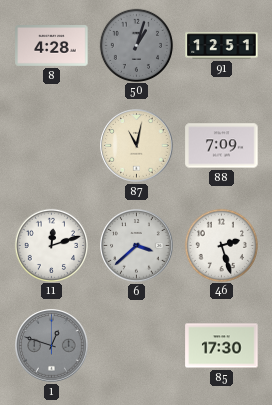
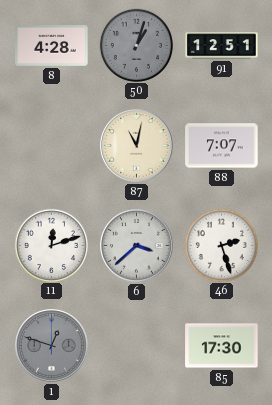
88: 7:09 -> 7:07 (222, 146)
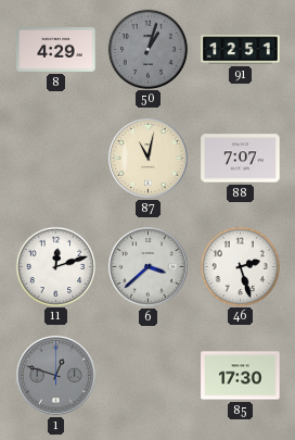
8: 4:28 -> 4:29 (56, 50)
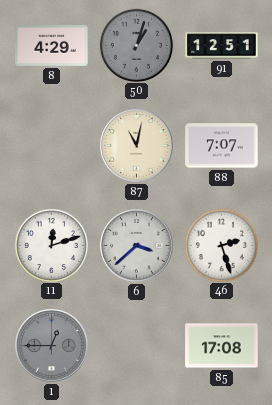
1: 12:48 -> 12:45 (52, 346)
85: 17:30 -> 17:08 (222, 346)
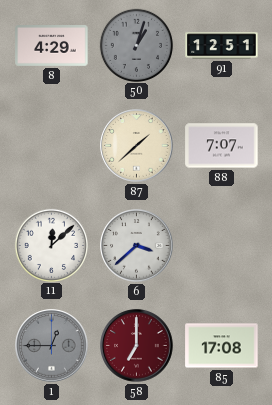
87: 11:02 -> 1:38 (137, 146)
11: 12:12 -> 12:08 (51, 245)
46: 2:27 -> none (221, 245)
58: none -> 7:00 (137, 346)
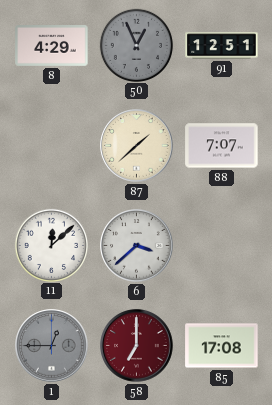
50: 1:03 -> 12:56 (136, 45)
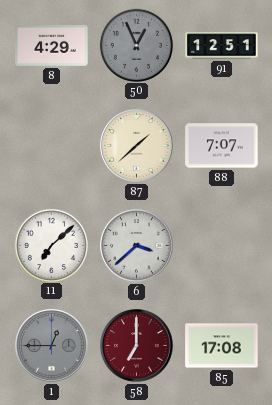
11: 12:08 -> 7:08 (51, 245)
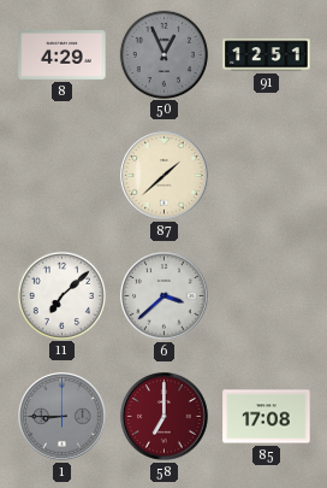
88: 7:07 -> none (222, 146)
1: 12:45 -> 8:45 (63, 417)
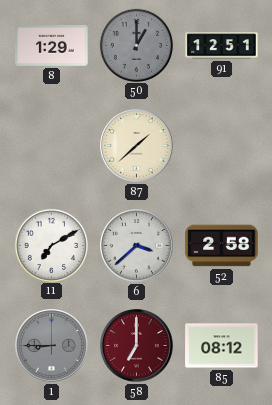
8: 4:29 -> 1:29 (52, 46)
50: 12:56 -> 1:00 (136, 45)
11: 7:08 -> 7:10 (51, 245)
52: none -> 2:58 (222, 246)
85: 17:08 -> 08:12 (222, 346)
